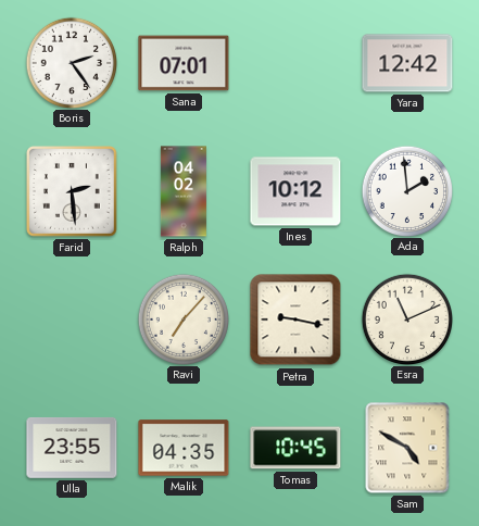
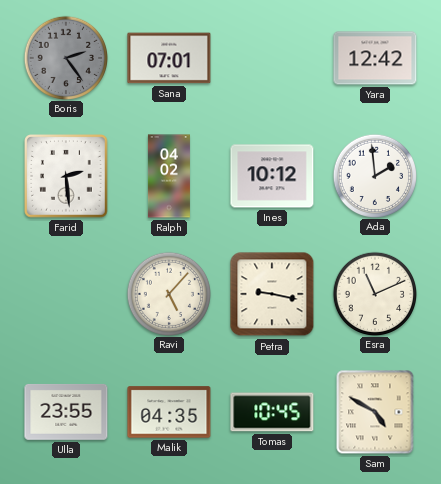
Boris dial: white -> grey (65, 57)
Ravi: 7:07 -> 5:07 (168, 293)
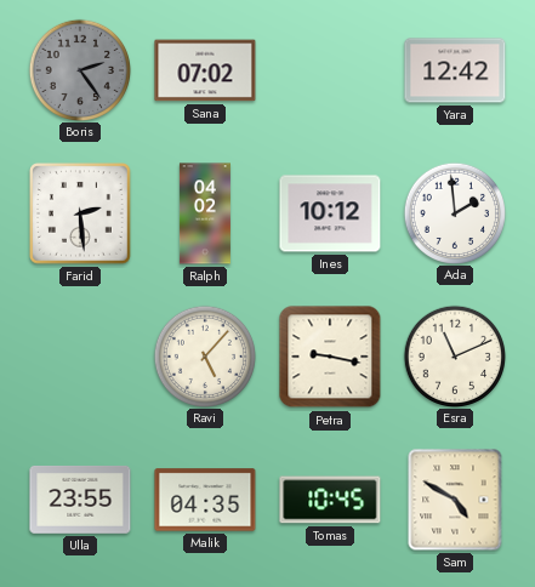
Sana: 07:01 -> 07:02 (205, 70)
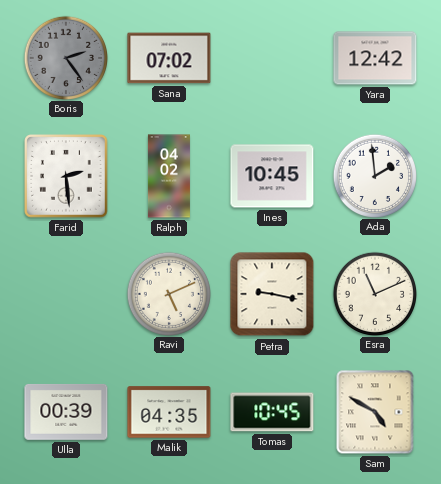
Ines: 10:12 -> 10:45 (272, 176)
Ravi: 5:07 -> 5:11 (168, 293)
Ulla: 23:55 -> 00:39 (66, 412)
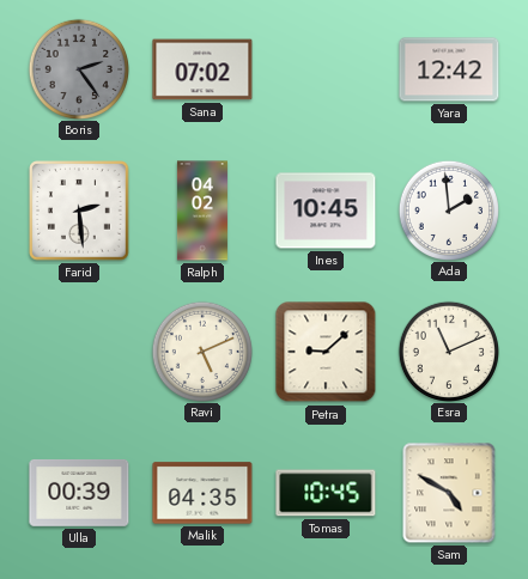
Petra: 9:17 -> 9:08 (326, 352)
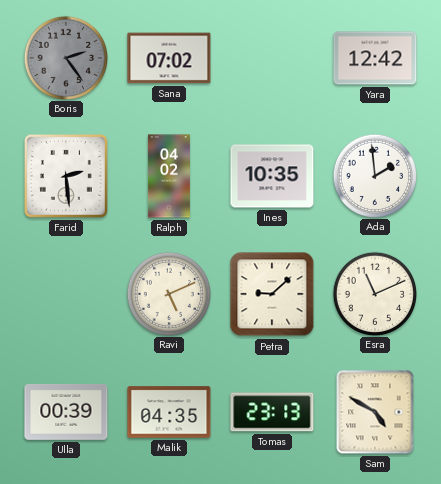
Ines: 10:45 -> 10:35 (272, 176)
Tomas: 10:45 -> 23:13 (272, 412)
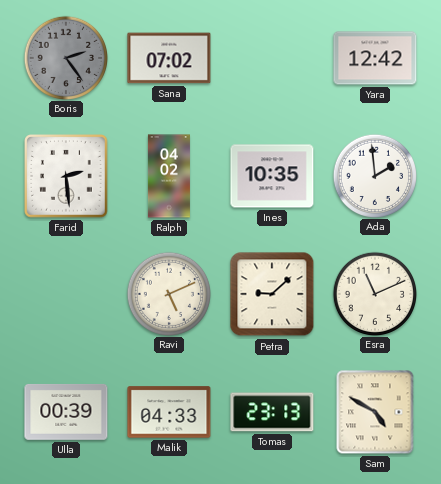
Malik: 04:35 -> 04:33 (169, 412)
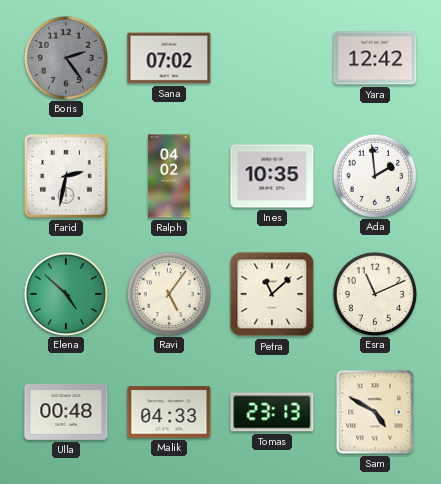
Farid: 2:29 -> 2:32 (66, 176)
Elena: none -> 4:52 (65, 293)
Ravi: 5:11 -> 5:06 (168, 293)
Petra: 9:08 -> 11:08 (272, 294)
Ulla: 00:39 -> 00:48 (66, 412)
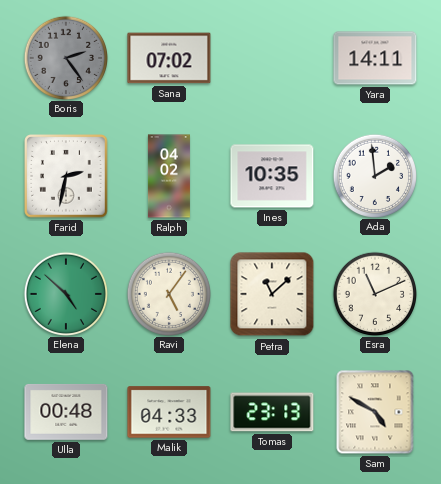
Yara: 12:42 -> 14:11 (375, 58)
